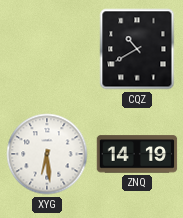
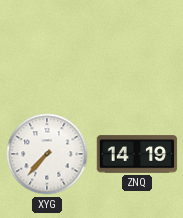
CQZ: 10:40 -> none (137, 49)
XYG: 6:29 -> 7:37 (47, 154)
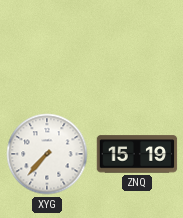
ZNQ: 14:19 -> 15:19 (137, 154)
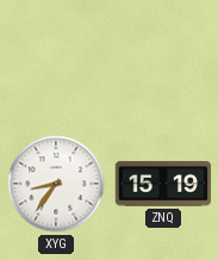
XYG: 7:37 -> 8:36 (56, 184)
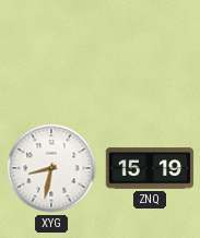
XYG: 8:36 -> 8:32 (51, 168)
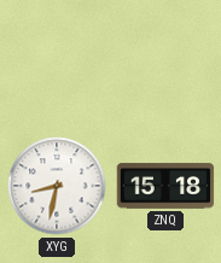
ZNQ: 15:19 -> 15:18 (165, 186)
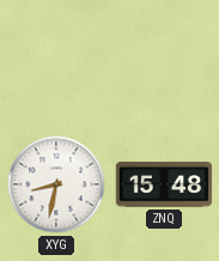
ZNQ: 15:18 -> 15:48 (164, 184)
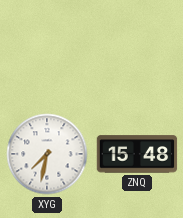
XYG: 8:32 -> 7:32 (47, 154)
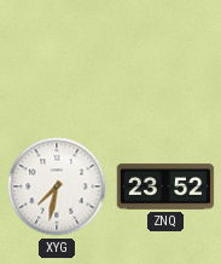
ZNQ: 15:48 -> 23:52 (165, 186)
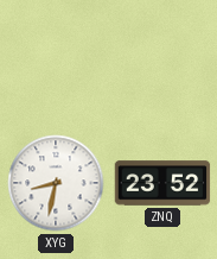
XYG: 7:32 -> 8:32 (56, 183)
